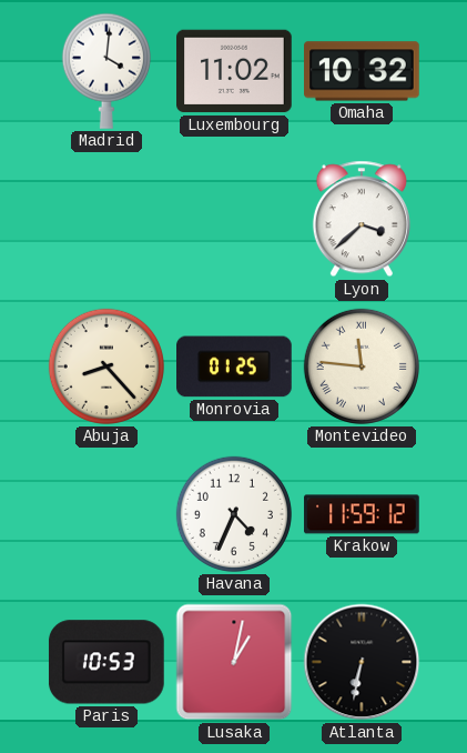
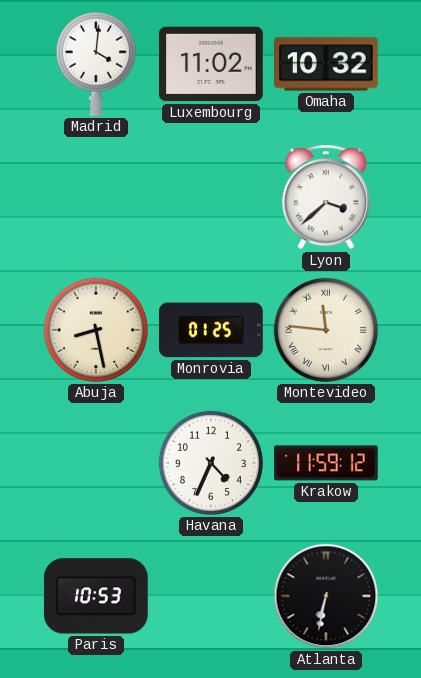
Abuja: 8:23 -> 8:28 (96, 330)
Lusaka: 1:02 -> none (234, 662)
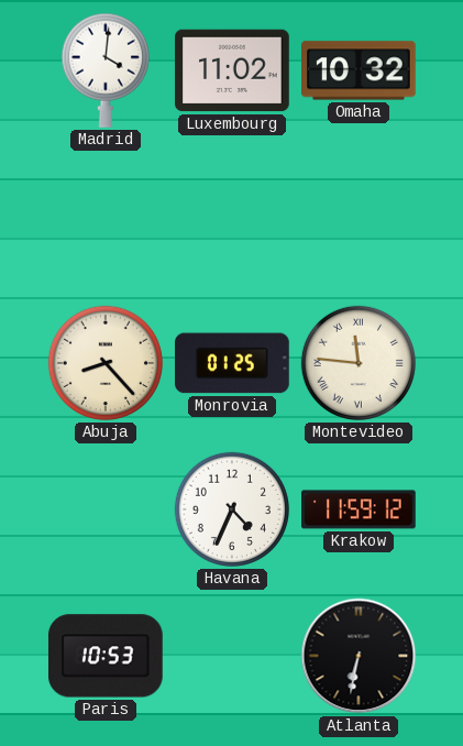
Lyon: 3:38 -> none (326, 197)
Abuja: 8:28 -> 8:23 (106, 363)
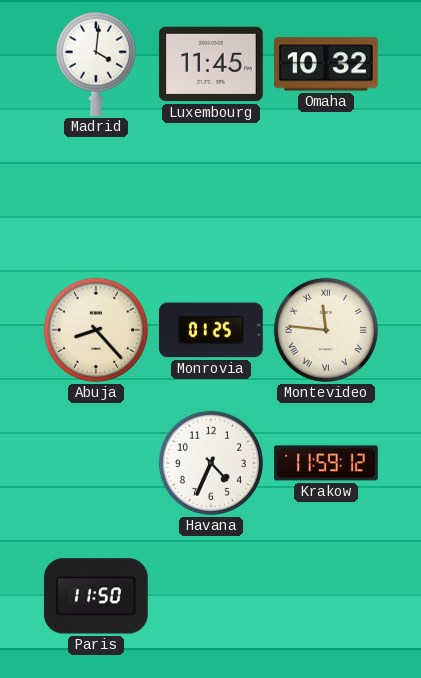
Luxembourg: 11:02 -> 11:45 (211, 64)
Paris: 10:53 -> 11:50 (96, 596)
Atlanta: 6:32 -> none (359, 656)
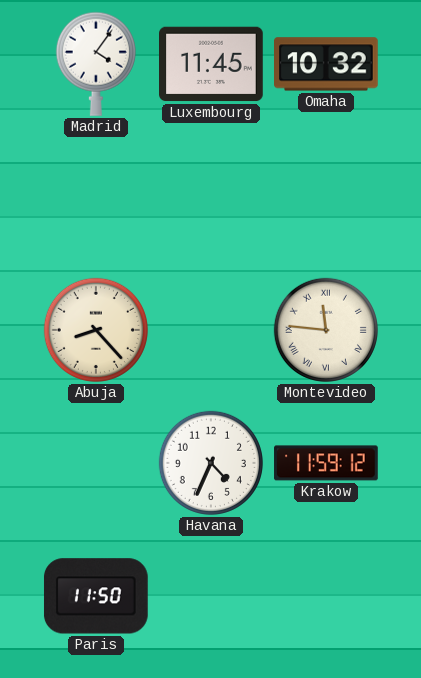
Madrid: 4:01 -> 4:06 (96, 64)
Monrovia: 01:25 -> none (212, 330)
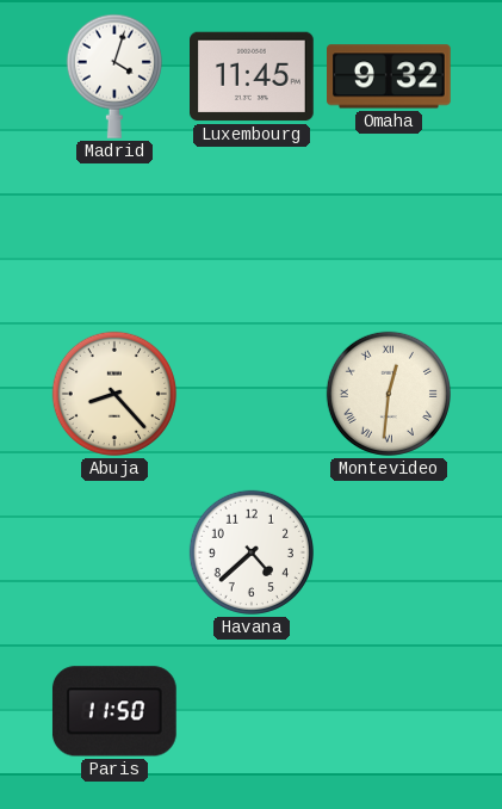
Madrid: 4:06 -> 4:03 (114, 76)
Omaha: 10:32 -> 9:32 (390, 76)
Montevideo: 11:46 -> 12:31 (389, 394)
Havana: 4:34 -> 4:38 (252, 552)
Krakow: 11:59 -> none (326, 463)
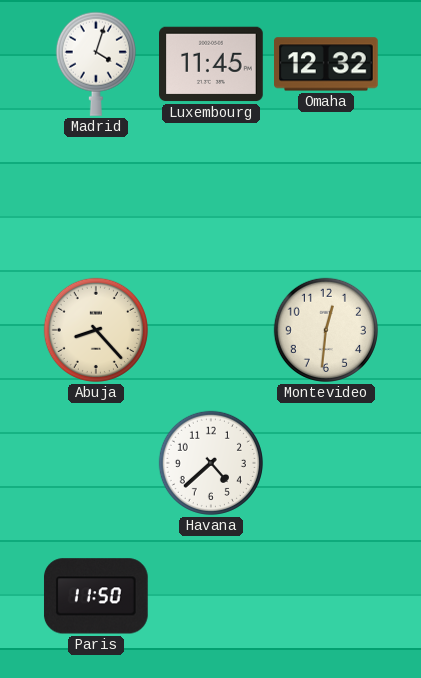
Omaha: 9:32 -> 12:32 (327, 64)
Montevideo numerals: Roman -> Arabic (326, 330)
